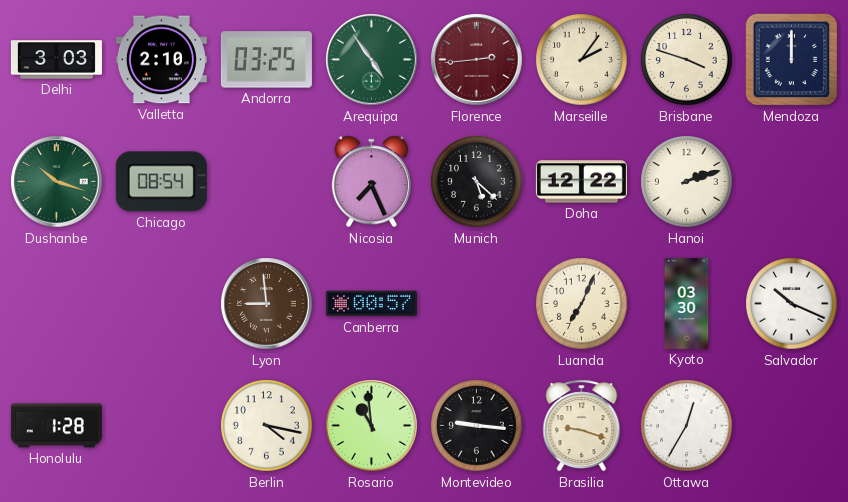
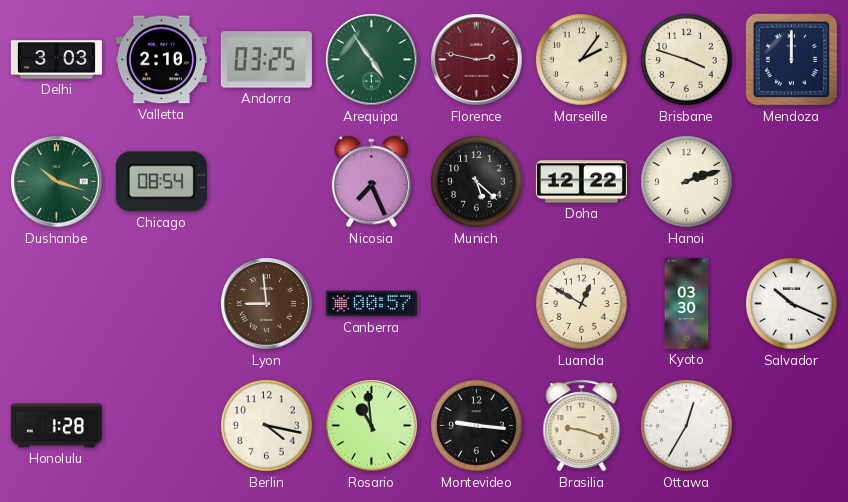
Florence: 2:44 -> 2:47 (477, 60)
Luanda: 7:04 -> 12:50 (582, 304)
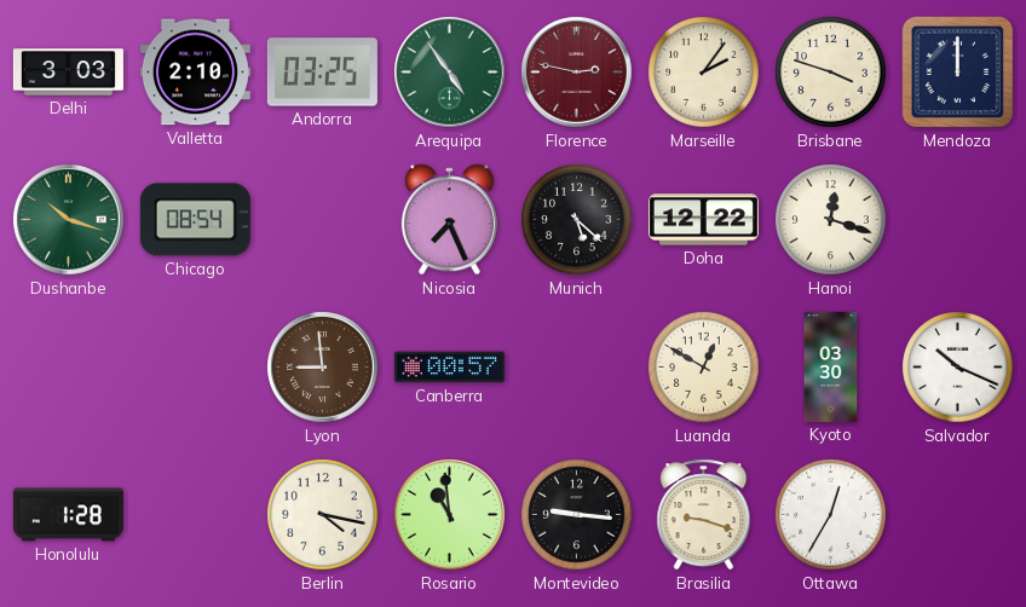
Hanoi: 2:12 -> 12:18 (831, 220)
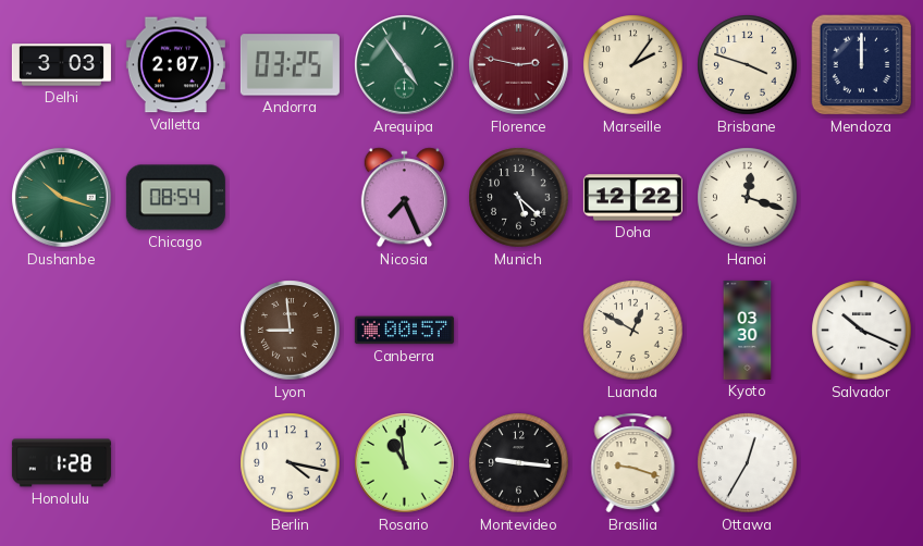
Valletta: 2:10 -> 2:07 (175, 65)
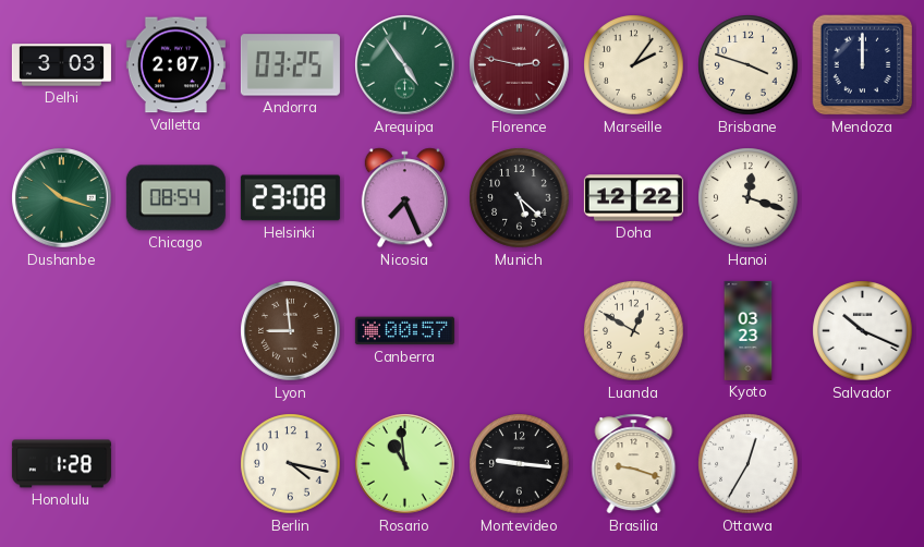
Helsinki: none -> 23:08 (290, 198)
Kyoto: 03:30 -> 03:23 (749, 330)
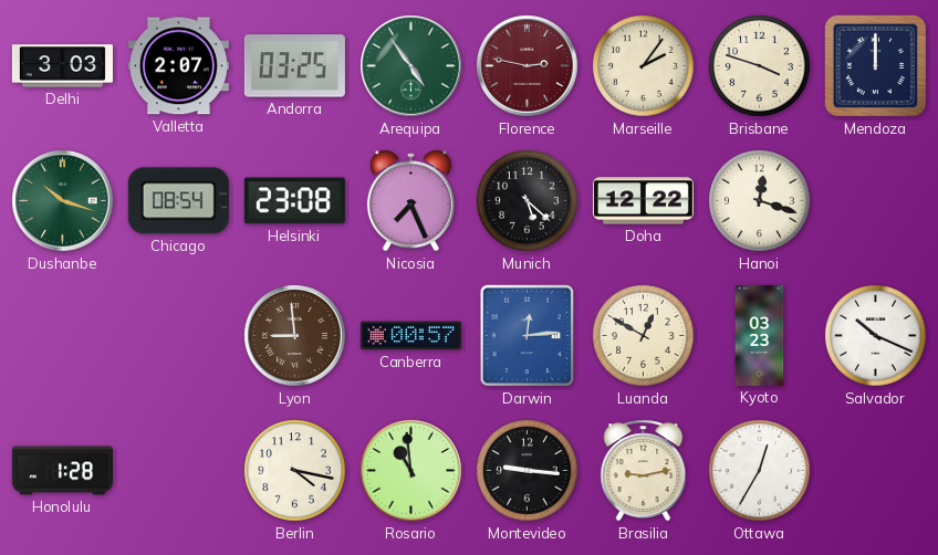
Darwin: none -> 12:14 (528, 336)
Brasilia: 9:18 -> 9:13 (644, 471)
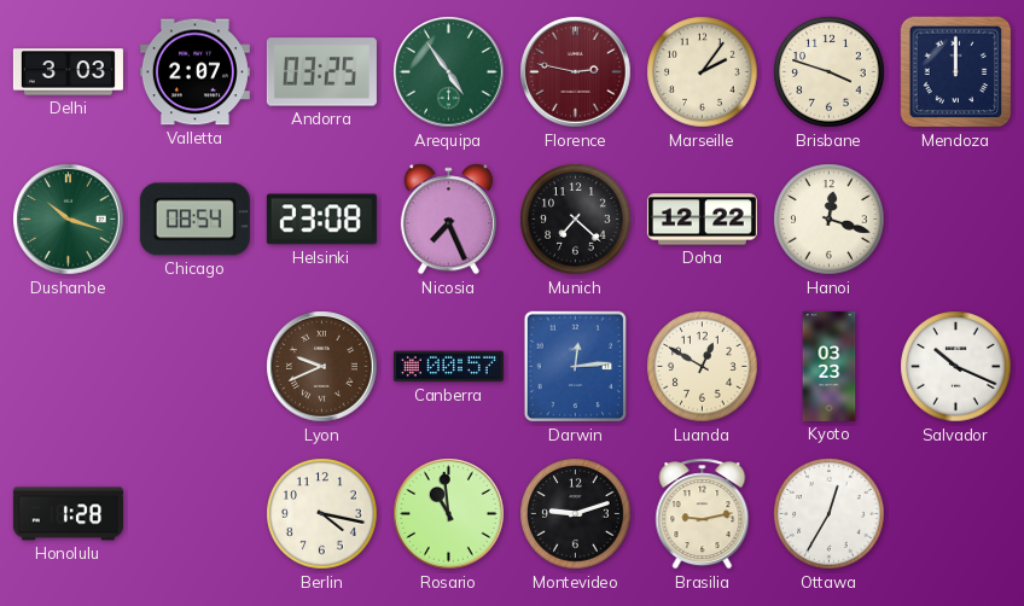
Munich: 5:22 -> 7:22 (576, 220)
Lyon: 8:59 -> 9:41 (322, 367)
Montevideo: 9:16 -> 9:12 (576, 514)
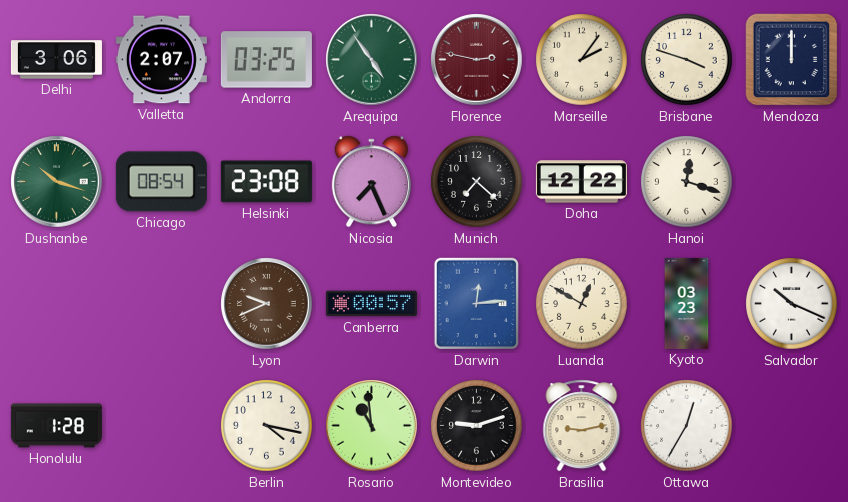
Delhi: 3:03 -> 3:06 (56, 60)
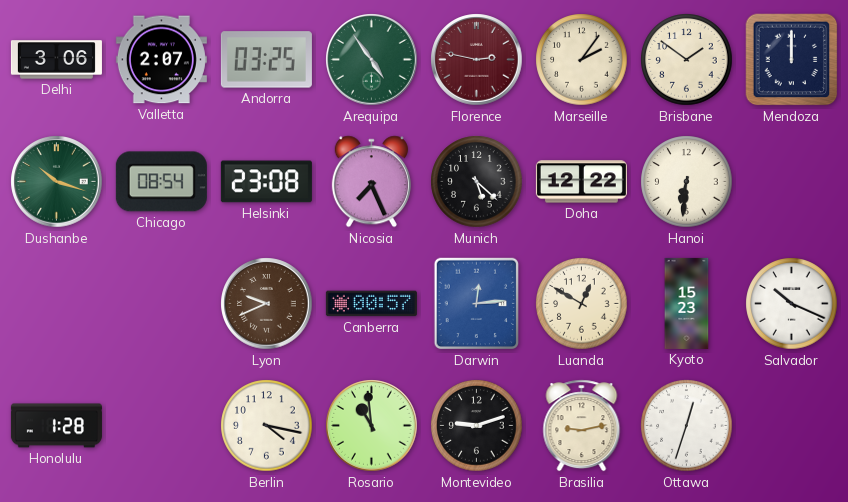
Brisbane: 3:48 -> 1:51 (687, 60)
Munich: 7:22 -> 5:22 (477, 182)
Hanoi: 12:18 -> 6:31 (687, 182)
Kyoto: 03:23 -> 15:23 (687, 303)
Ottawa: 12:35 -> 12:33 (687, 426)
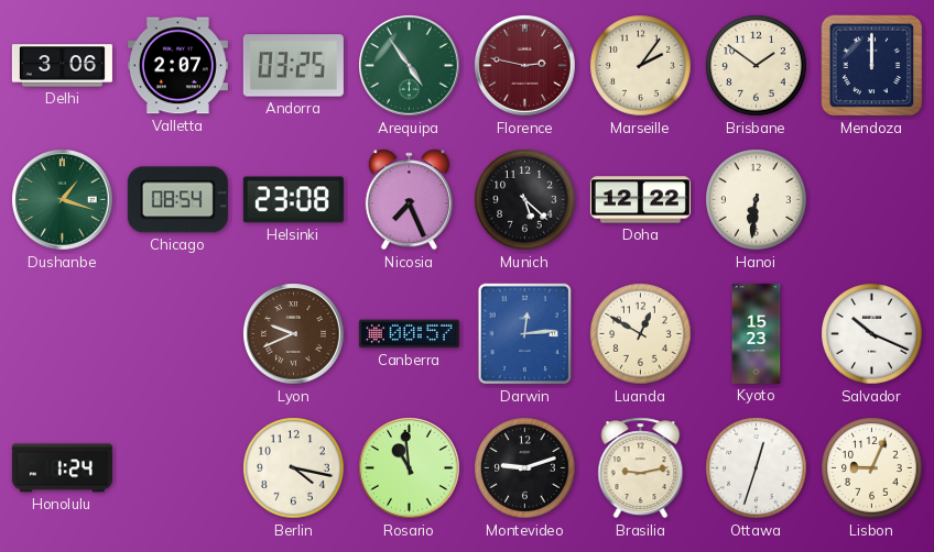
Dushanbe: 10:18 -> 1:18 (63, 200)
Honolulu: 1:28 -> 1:24 (62, 468)
Lisbon: none -> 9:04 (872, 468)
